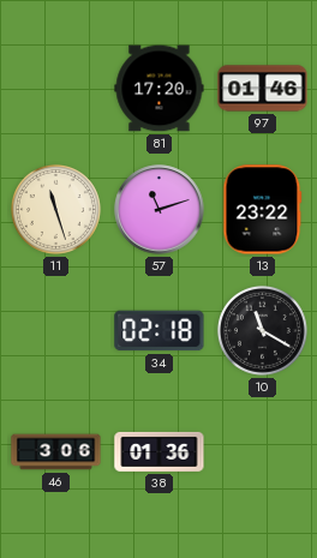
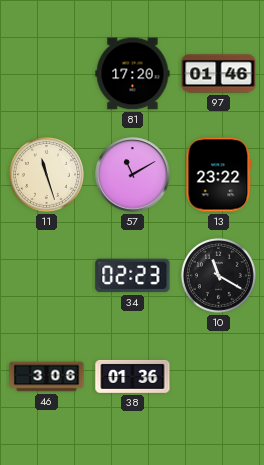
57: 11:12 -> 11:10 (133, 175)
34: 02:18 -> 02:23 (133, 276)
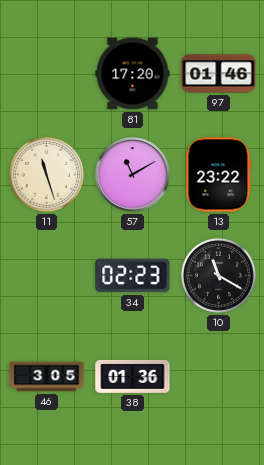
46: 3:06 -> 3:05 (47, 377)
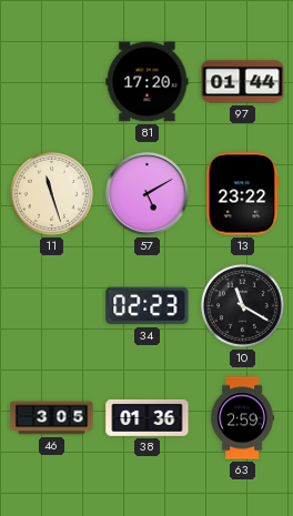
97: 01:46 -> 01:44 (243, 82)
57: 11:10 -> 5:10 (148, 194)
63: none -> 2:59 (243, 418)
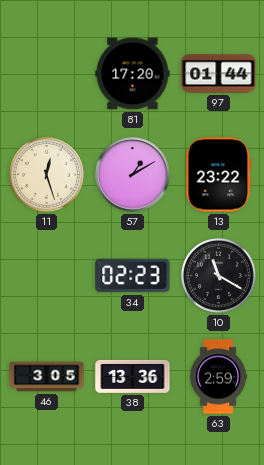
11: 11:27 -> 12:27 (46, 174)
57: 5:10 -> 1:10 (133, 175)
38: 01:36 -> 13:36 (133, 376)
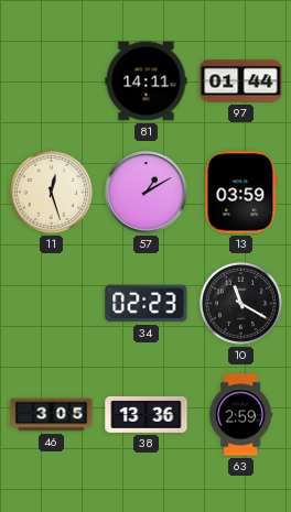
81: 17:20 -> 14:11 (147, 81)
13: 23:22 -> 03:59 (241, 193)
